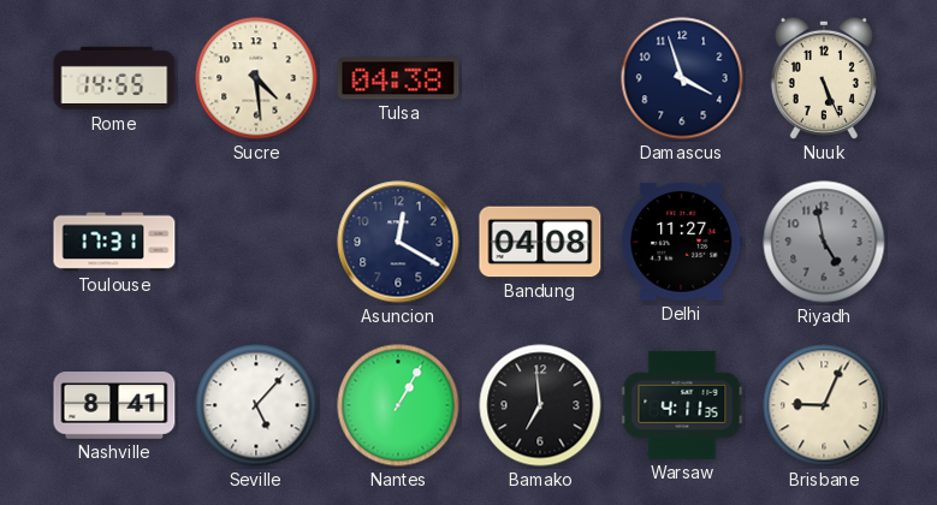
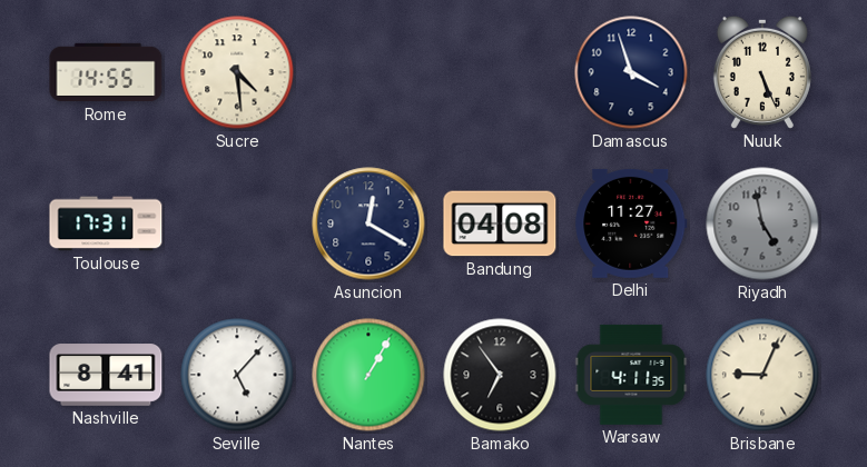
Tulsa: 04:38 -> none (398, 78)
Bamako: 6:59 -> 6:54 (500, 375)
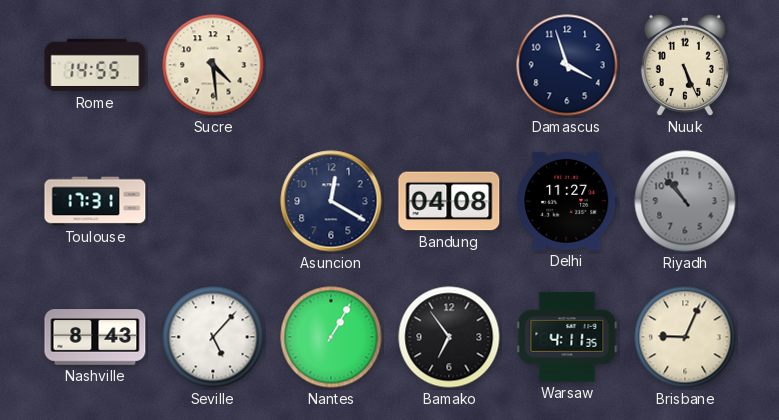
Riyadh: 4:58 -> 10:53 (685, 201)
Nashville: 8:41 -> 8:43 (95, 337)
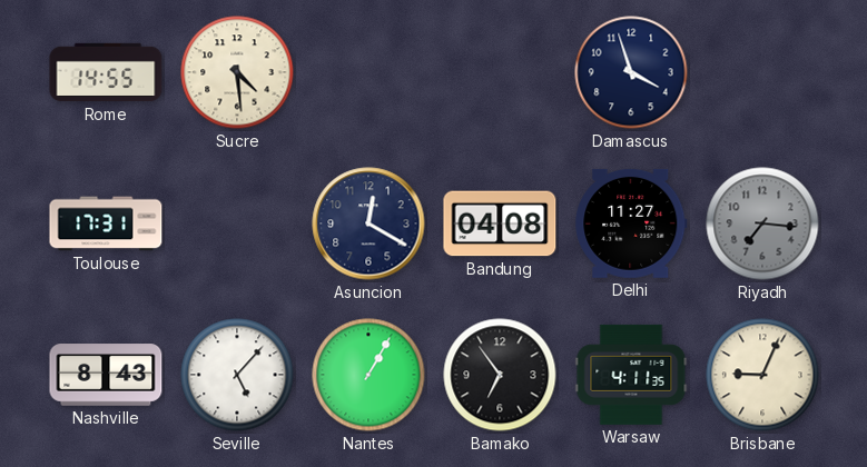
Nuuk: 5:26 -> none (685, 65)
Riyadh: 10:53 -> 7:16 (762, 223)
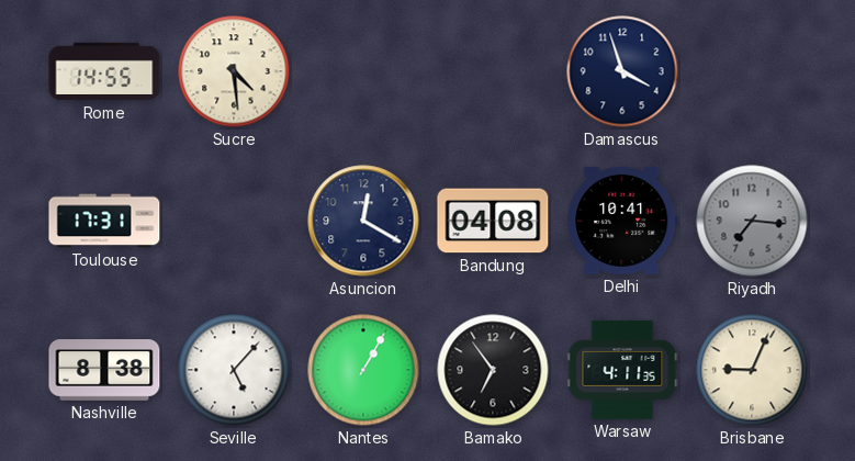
Delhi: 11:27 -> 10:41 (622, 221)
Nashville: 8:43 -> 8:38 (104, 370)
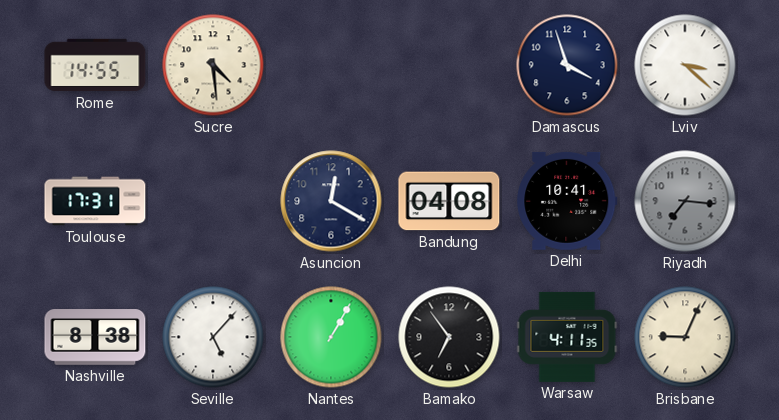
Lviv: none -> 3:22 (685, 65)
